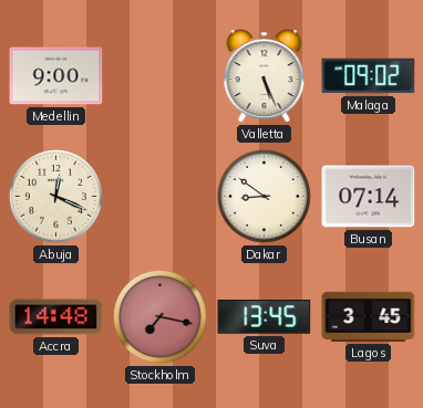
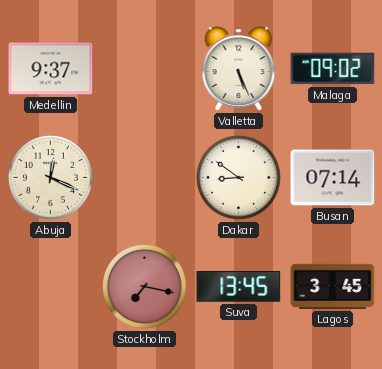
Medellin: 9:00 -> 9:37 (51, 69)
Accra: 14:48 -> none (56, 317)
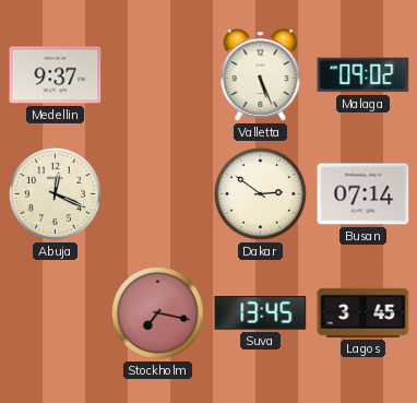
Dakar: 8:51 -> 2:51 (260, 193)
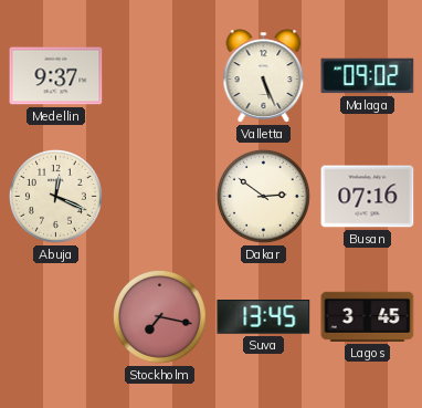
Busan: 07:14 -> 07:16 (368, 197)
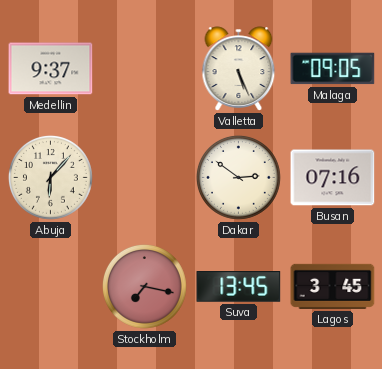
Malaga: 09:02 -> 09:05 (333, 69)
Abuja: 12:19 -> 6:07 (50, 177)
